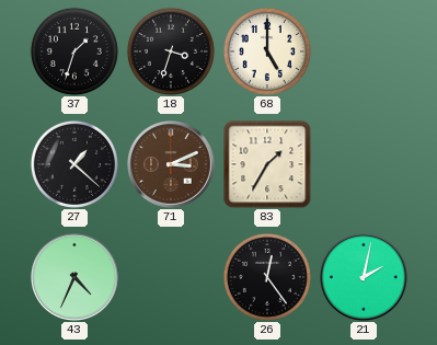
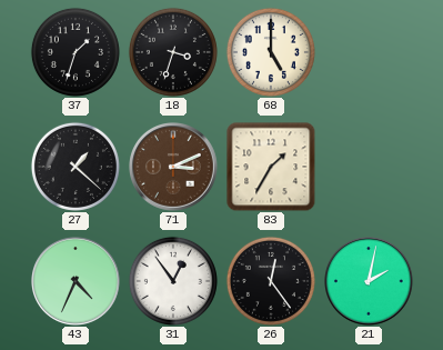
31: none -> 12:54 (173, 281)
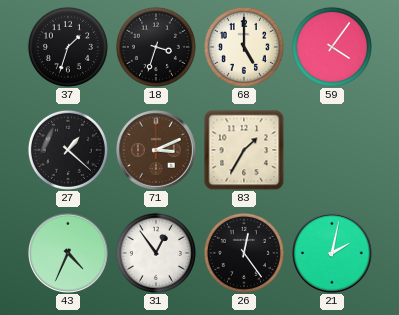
59: none -> 4:06 (332, 47)
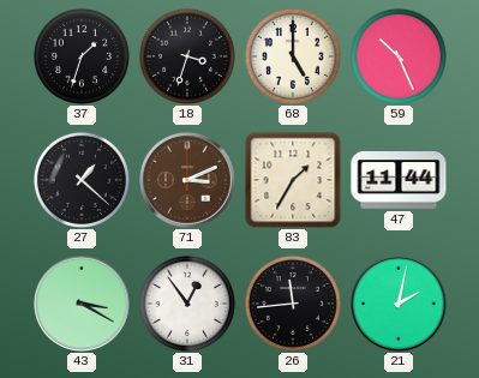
59: 4:06 -> 10:26 (399, 56)
47: none -> 11:44 (399, 180)
43: 4:34 -> 3:20 (83, 305)
26: 12:24 -> 11:44 (293, 304)
